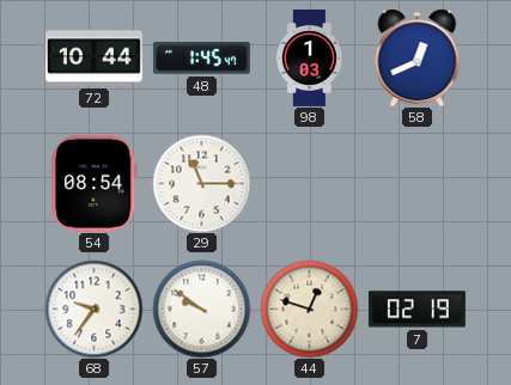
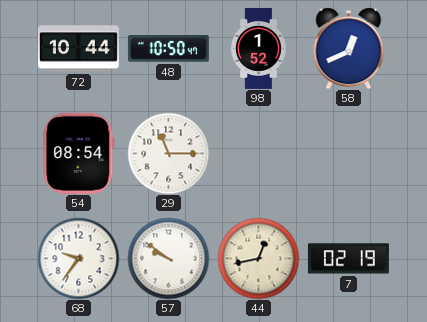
48: 1:45 -> 10:50 (168, 49)
98: 1:03 -> 1:52 (259, 48)
44: 12:48 -> 12:43 (258, 258)
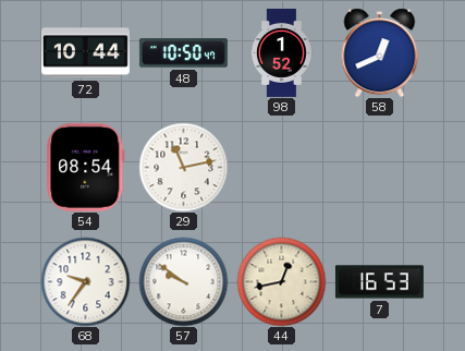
29: 11:15 -> 11:13 (183, 167)
7: 02:19 -> 16:53 (379, 282)
